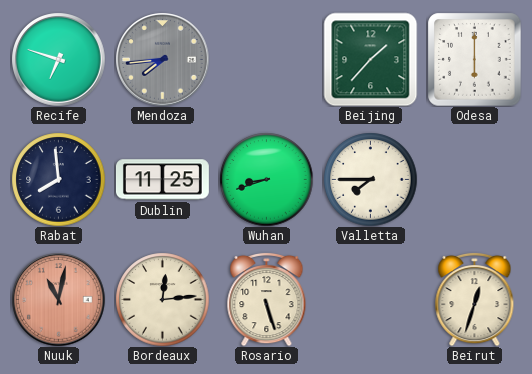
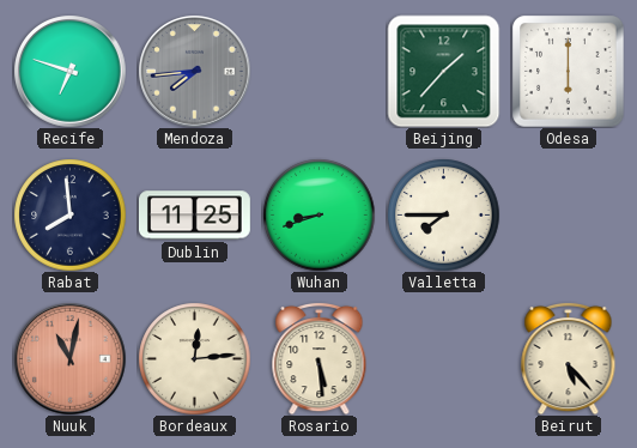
Rosario: 5:27 -> 5:29 (320, 358)
Beirut: 12:33 -> 5:23 (569, 358)
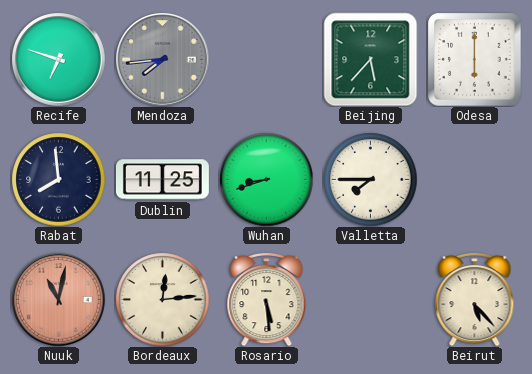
Beijing: 1:37 -> 5:37 (370, 59)
